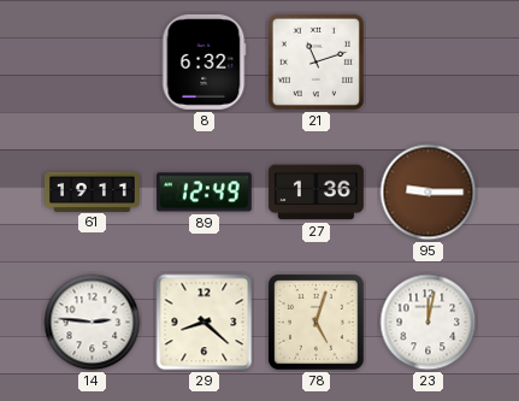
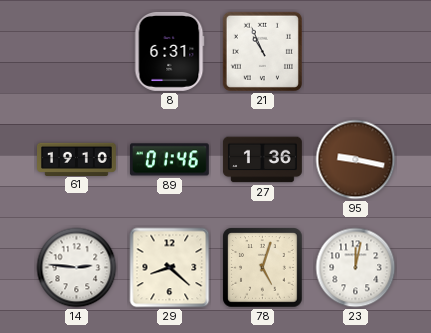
8: 6:32 -> 6:31 (169, 51)
21: 11:12 -> 10:56 (262, 51)
61: 19:11 -> 19:10 (77, 159)
89: 12:49 -> 01:46 (169, 160)
95: 9:15 -> 9:17 (356, 160)
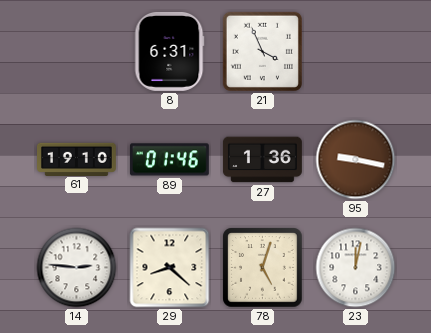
21: 10:56 -> 3:56 (262, 51)
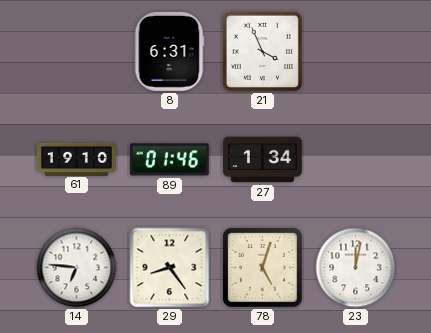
27: 1:36 -> 1:34 (262, 160)
95: 9:17 -> none (356, 160)
14: 2:46 -> 6:46 (77, 268)
29: 8:22 -> 8:24 (170, 268)
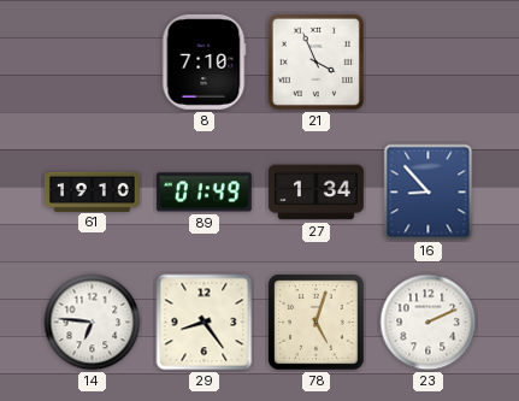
8: 6:31 -> 7:10 (204, 61)
89: 01:46 -> 01:49 (204, 193)
16: none -> 8:53 (429, 193)
23: 12:02 -> 2:11 (429, 323)
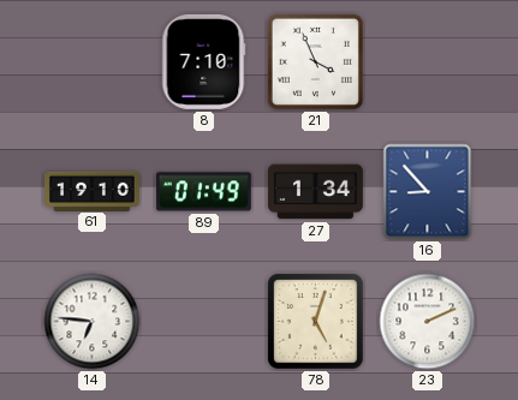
29: 8:24 -> none (205, 323)
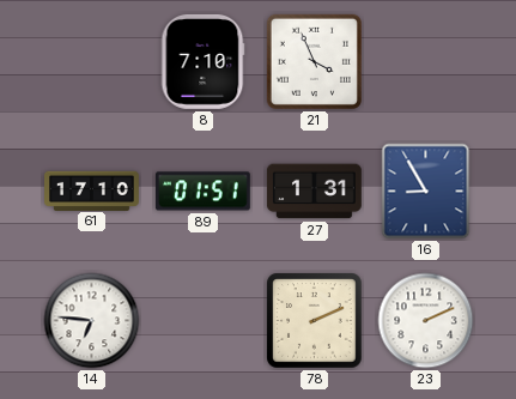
61: 19:10 -> 17:10 (92, 191)
89: 01:49 -> 01:51 (202, 192)
27: 1:34 -> 1:31 (314, 192)
16: 8:53 -> 8:55 (426, 192)
78: 5:03 -> 2:11 (315, 321)
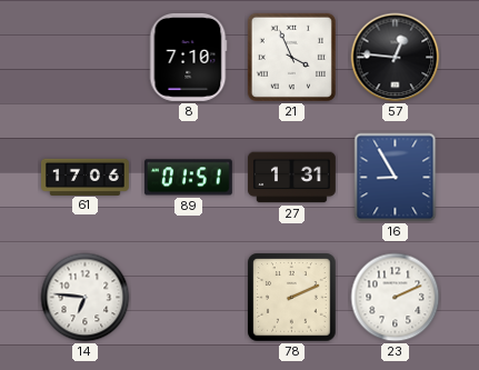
57: none -> 12:46 (396, 58)
61: 17:10 -> 17:06 (86, 177)
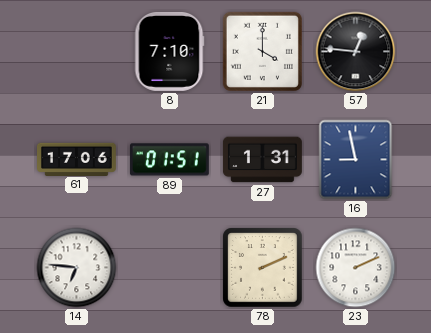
21: 3:56 -> 4:00 (262, 51)
16: 8:55 -> 8:58 (356, 160)
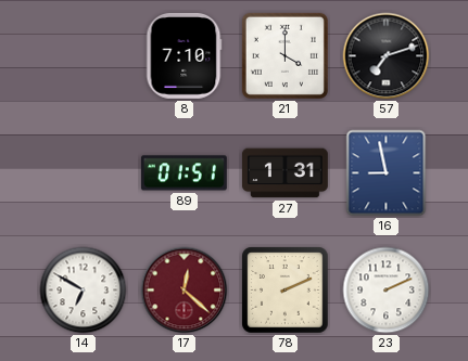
57: 12:46 -> 7:12 (387, 56)
61: 17:06 -> none (77, 159)
14: 6:46 -> 6:50 (84, 291)
17: none -> 12:22 (185, 291)
